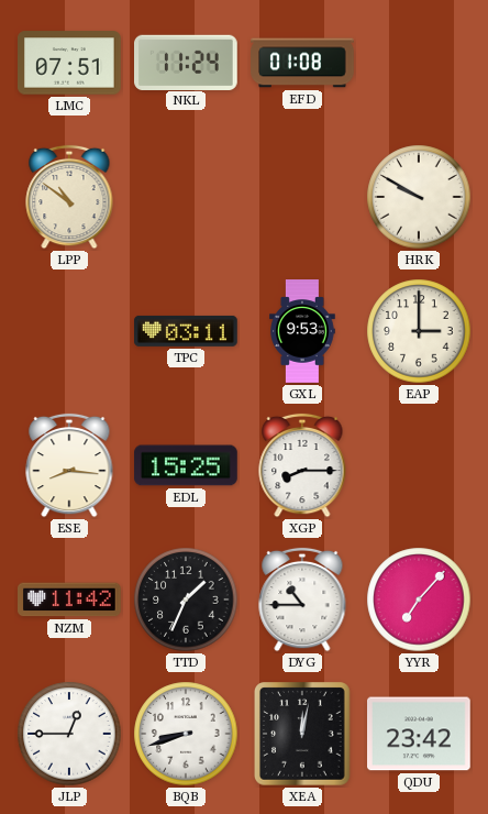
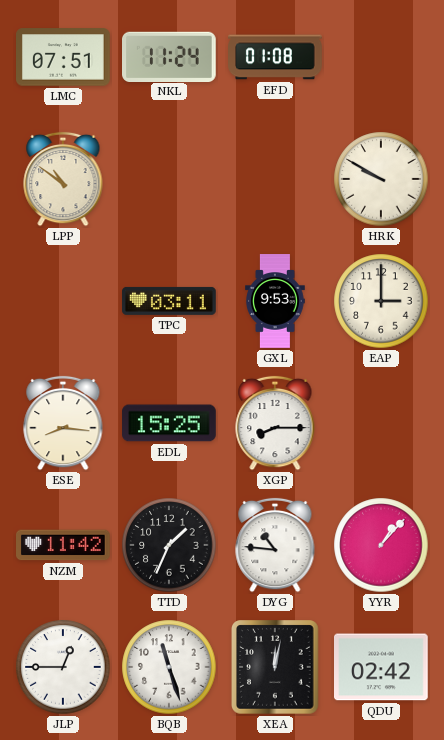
DYG: 10:45 -> 10:46 (275, 545)
YYR: 7:07 -> 1:07 (381, 545)
BQB: 8:42 -> 11:27 (169, 667)
QDU: 23:42 -> 02:42 (382, 667)
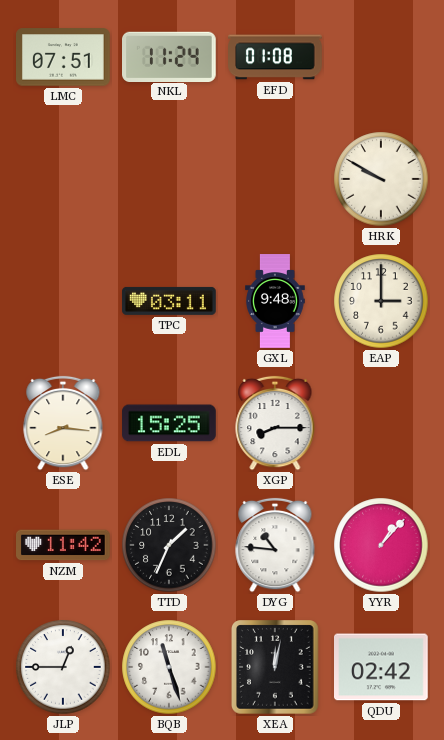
LPP: 10:51 -> none (63, 179)
GXL: 9:53 -> 9:48 (276, 301)
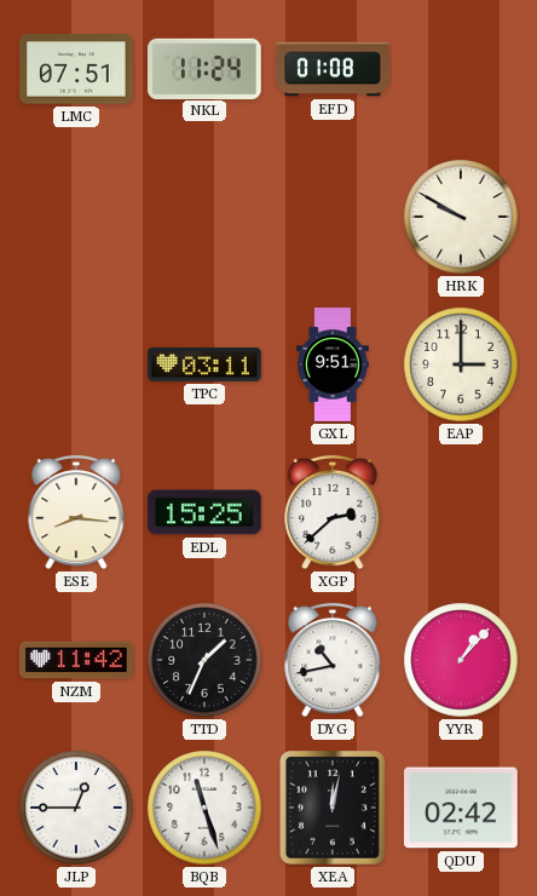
GXL: 9:48 -> 9:51 (334, 364)
XGP: 8:15 -> 2:38 (333, 512)
DYG: 10:46 -> 10:43 (333, 660)
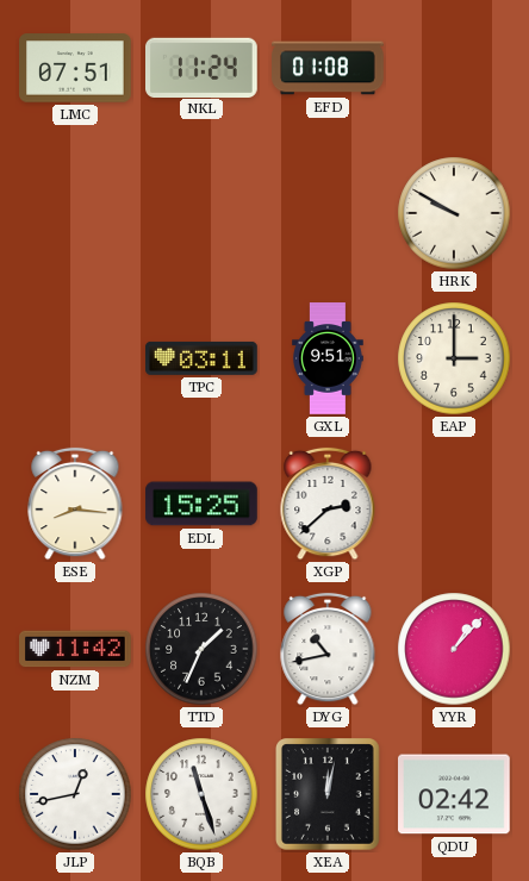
JLP: 12:45 -> 12:43 (75, 794)
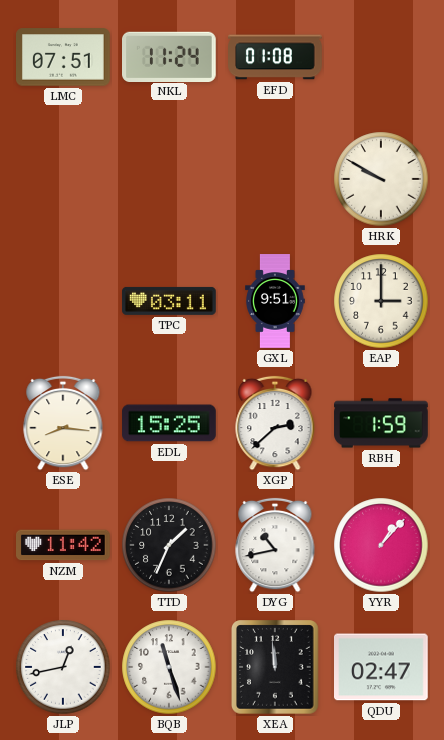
RBH: none -> 1:59 (381, 423)
XEA: 12:02 -> 11:59 (276, 667)
QDU: 02:42 -> 02:47 (382, 667)
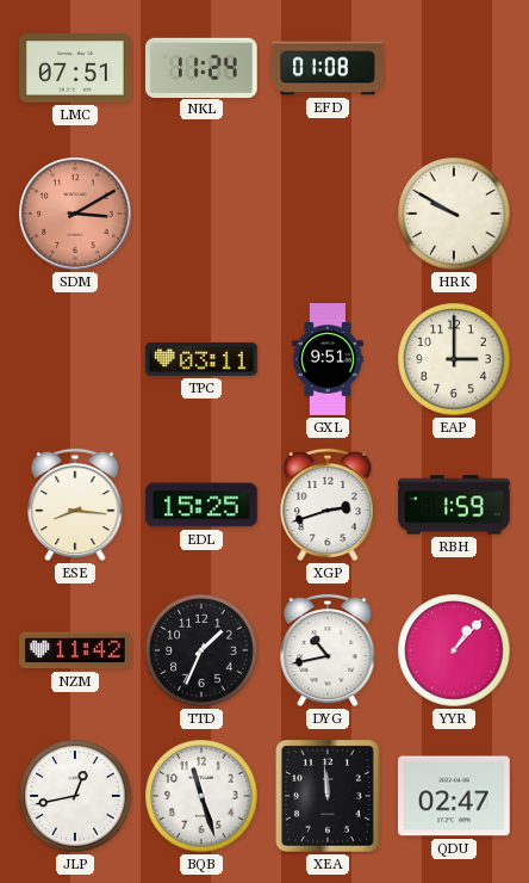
SDM: none -> 3:10 (75, 214)
XGP: 2:38 -> 2:42 (328, 505)
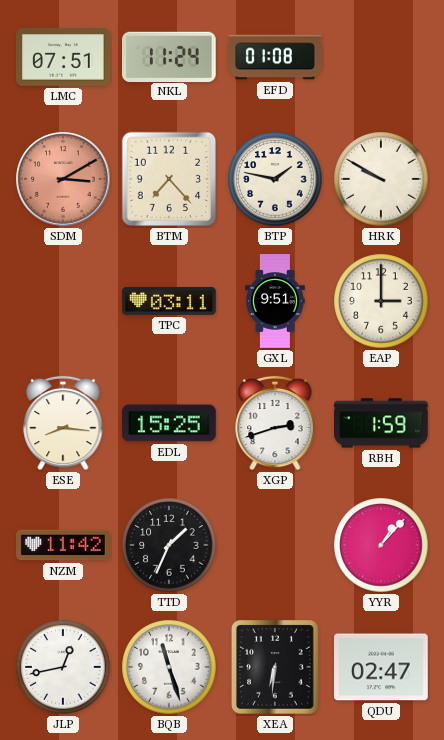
BTM: none -> 7:23 (169, 179)
BTP: none -> 1:47 (275, 179)
DYG: 10:43 -> none (328, 650)
XEA: 11:59 -> 6:31 (276, 667)
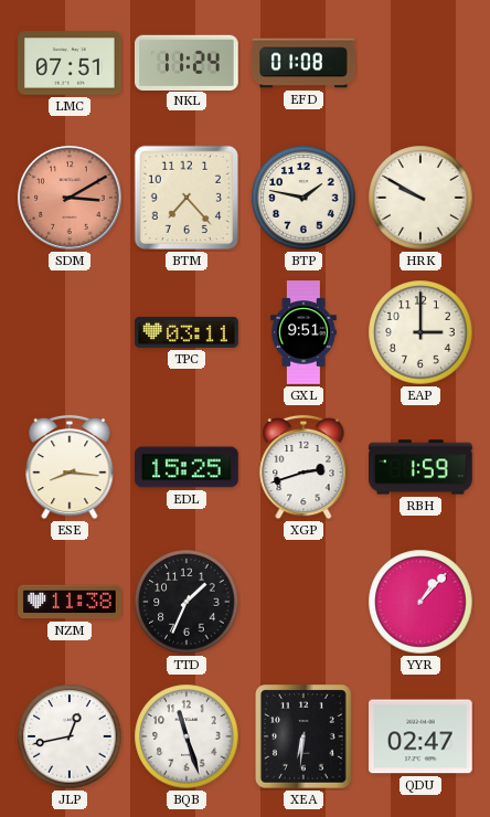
NZM: 11:42 -> 11:38 (71, 602)
